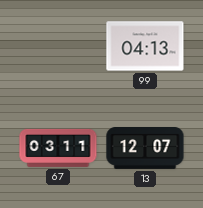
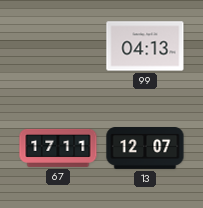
67: 03:11 -> 17:11 (58, 148)
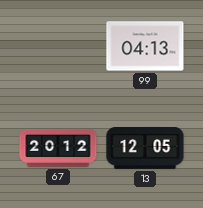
67: 17:11 -> 20:12 (58, 148)
13: 12:07 -> 12:05 (145, 149)
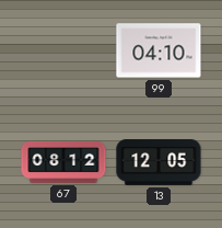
99: 04:13 -> 04:10 (159, 50)
67: 20:12 -> 08:12 (63, 162)
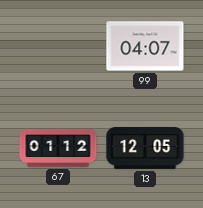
99: 04:10 -> 04:07 (145, 46)
67: 08:12 -> 01:12 (58, 148)
